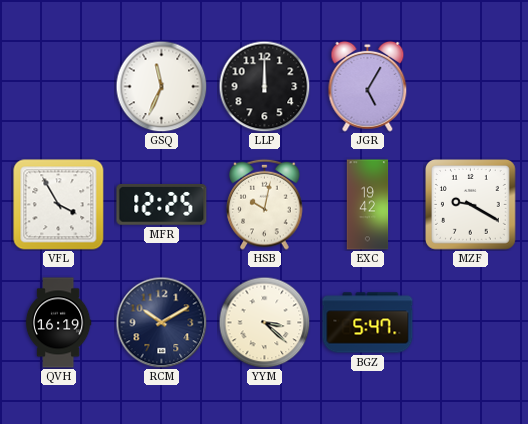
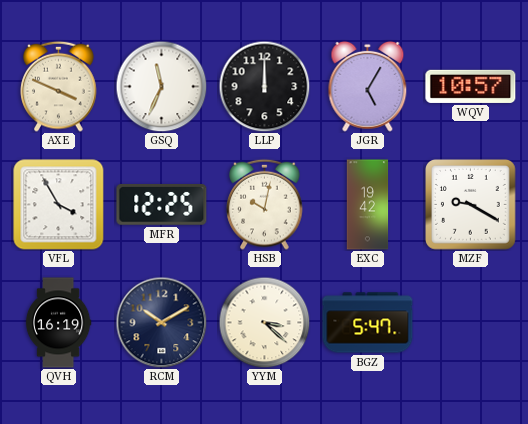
AXE: none -> 3:49 (59, 86)
WQV: none -> 10:57 (471, 86)
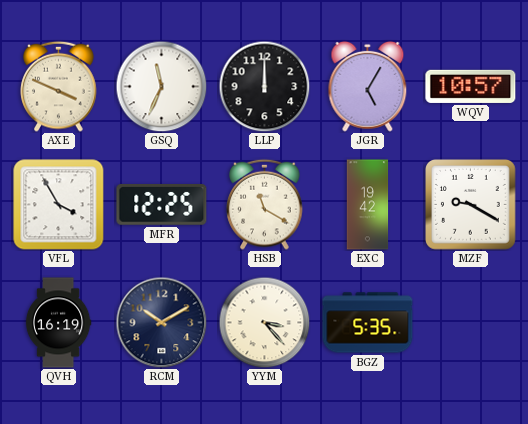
HSB: 10:02 -> 11:20 (265, 204)
YYM: 3:22 -> 3:23 (264, 322)
BGZ: 5:47 -> 5:35 (368, 323)
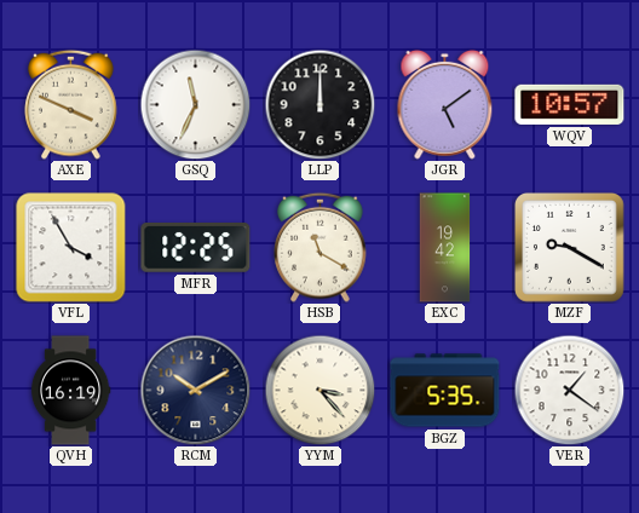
JGR: 5:05 -> 5:09 (445, 104)
VER: none -> 1:21 (569, 390)
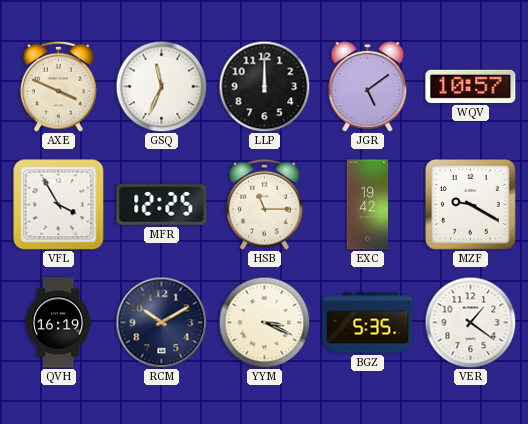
HSB: 11:20 -> 11:15 (265, 204)
YYM: 3:23 -> 3:19 (264, 322)
